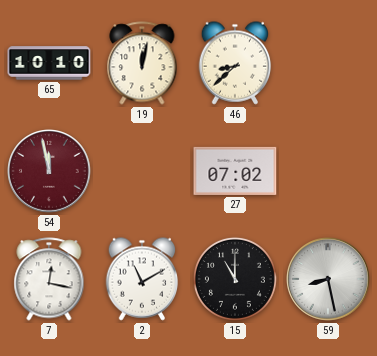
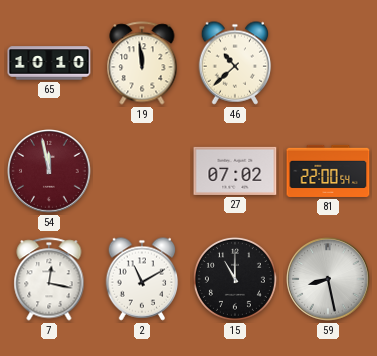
19: 12:02 -> 11:59 (142, 63)
46: 8:38 -> 10:38 (235, 63)
81: none -> 22:00 (328, 171)
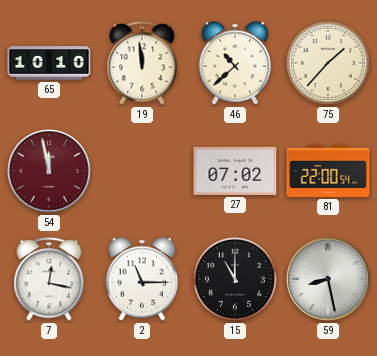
75: none -> 1:37 (328, 63)
2: 11:10 -> 11:15 (142, 279)
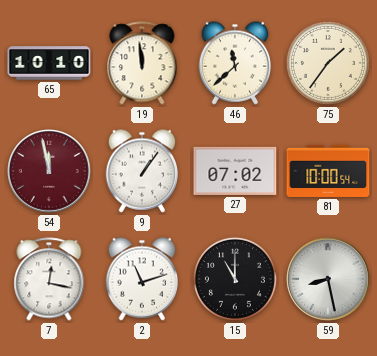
46: 10:38 -> 11:38 (235, 63)
75: 1:37 -> 1:36 (328, 63)
9: none -> 1:06 (142, 171)
81: 22:00 -> 10:00 (328, 171)
2: 11:15 -> 11:12 (142, 279)
